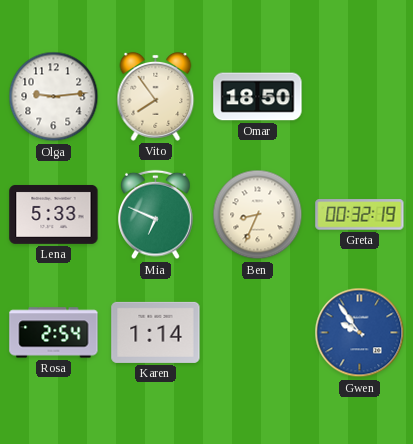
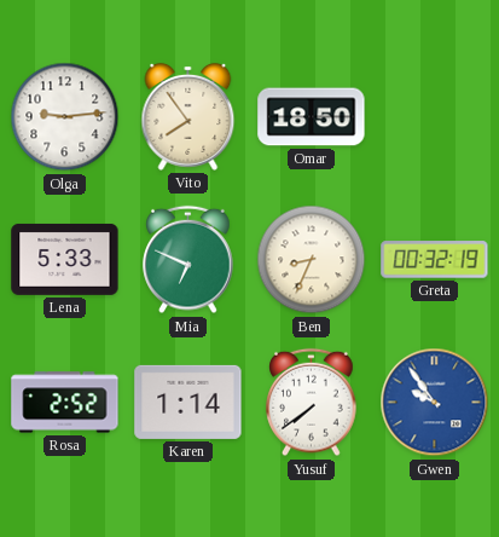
Rosa: 2:54 -> 2:52 (65, 403)
Yusuf: none -> 7:39 (312, 403)
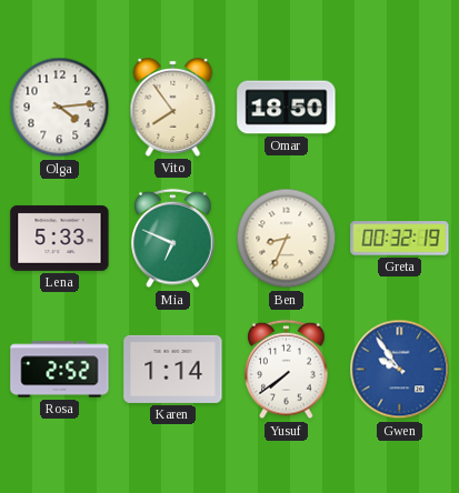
Olga: 9:14 -> 4:14 (60, 108)
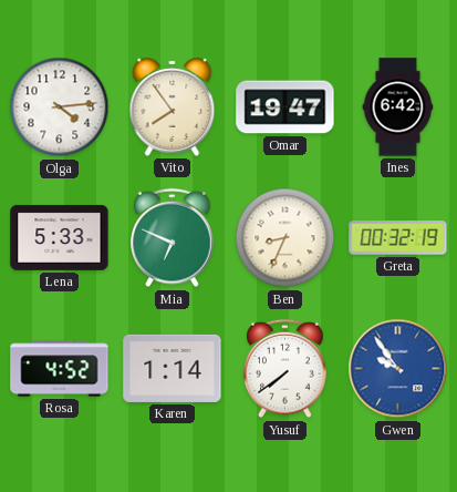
Omar: 18:50 -> 19:47 (285, 107)
Ines: none -> 6:42 (398, 107)
Rosa: 2:52 -> 4:52 (60, 369)
